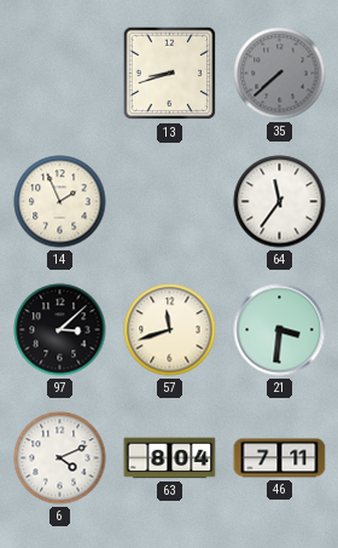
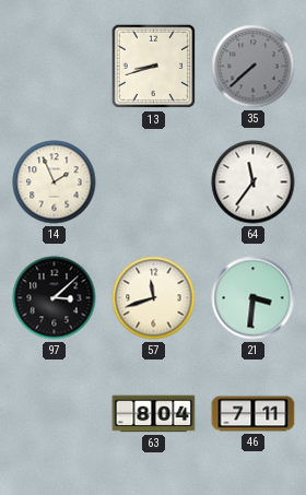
6: 4:11 -> none (60, 458)
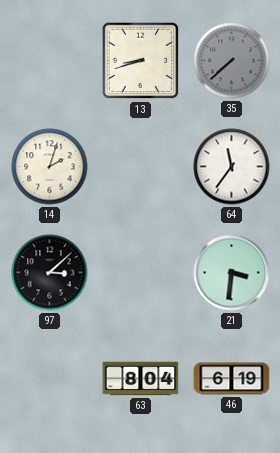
14: 1:56 -> 2:03 (50, 167)
57: 11:42 -> none (154, 298)
46: 7:11 -> 6:19 (232, 379)
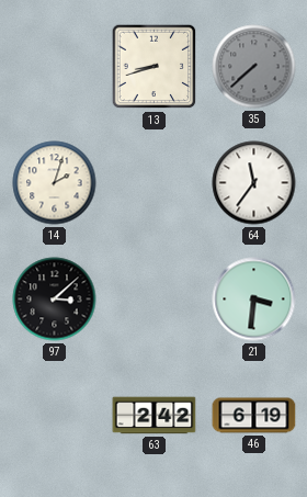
63: 8:04 -> 2:42 (155, 416)
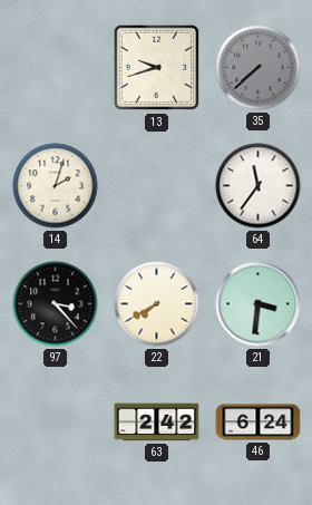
13: 8:42 -> 9:42 (157, 68)
97: 3:08 -> 3:23 (56, 304)
22: none -> 7:40 (157, 304)
46: 6:19 -> 6:24 (259, 423)
